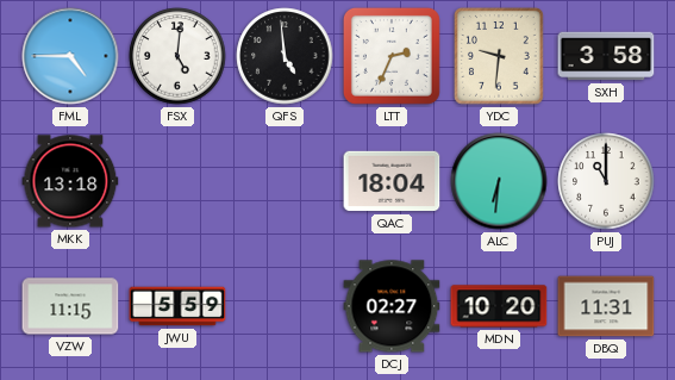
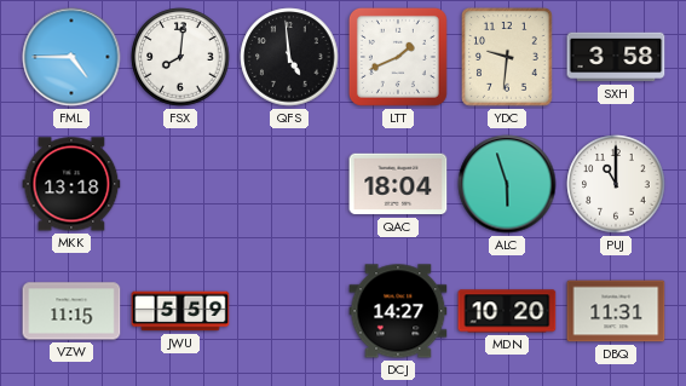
FSX: 5:01 -> 8:01 (180, 57)
LTT: 2:34 -> 1:41 (398, 57)
ALC: 6:31 -> 5:57 (507, 184)
DCJ: 02:27 -> 14:27 (398, 311)
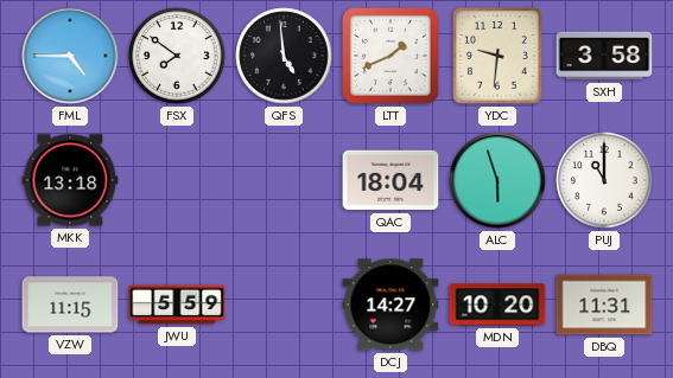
FSX: 8:01 -> 7:51 (177, 56)
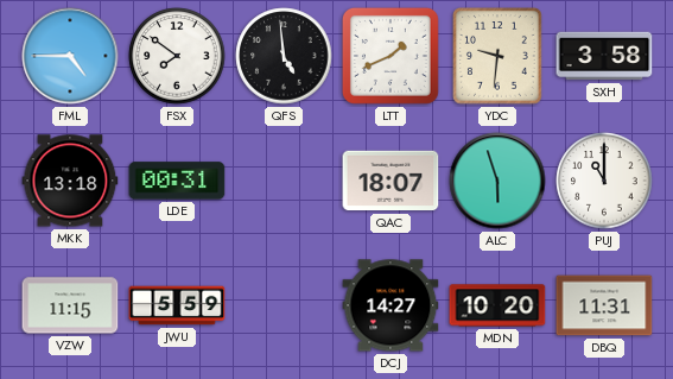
LDE: none -> 00:31 (177, 181)
QAC: 18:04 -> 18:07 (391, 181)
